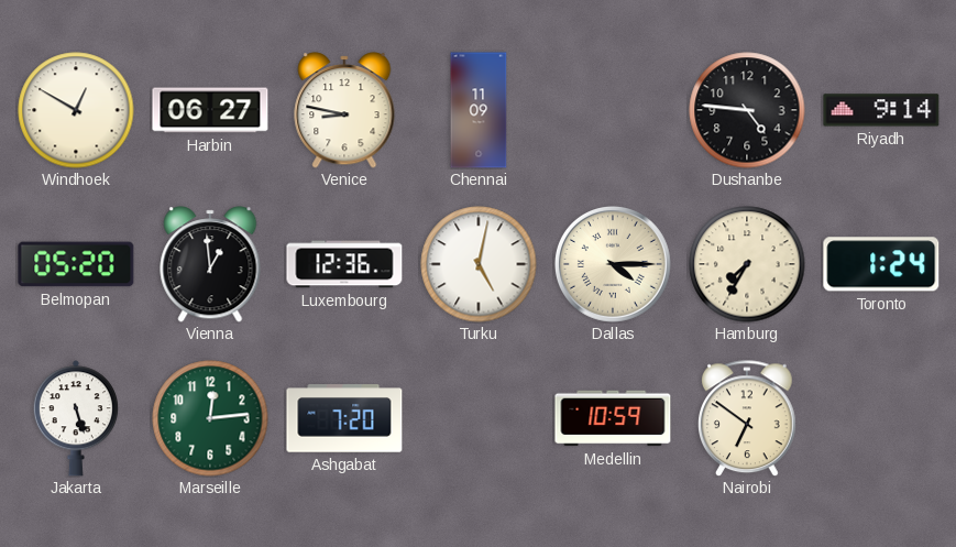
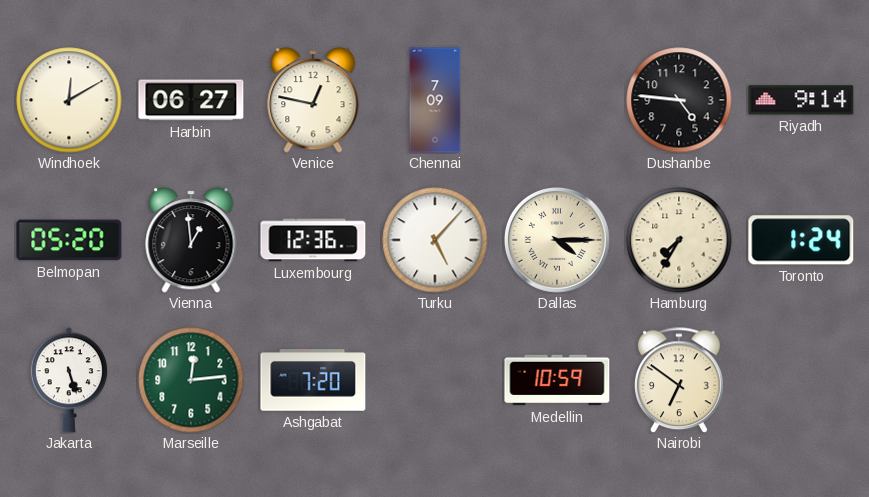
Windhoek: 12:50 -> 12:10 (69, 100)
Venice: 8:47 -> 12:47 (313, 100)
Chennai: 11:09 -> 7:09 (435, 100)
Turku: 5:02 -> 5:07 (435, 240)
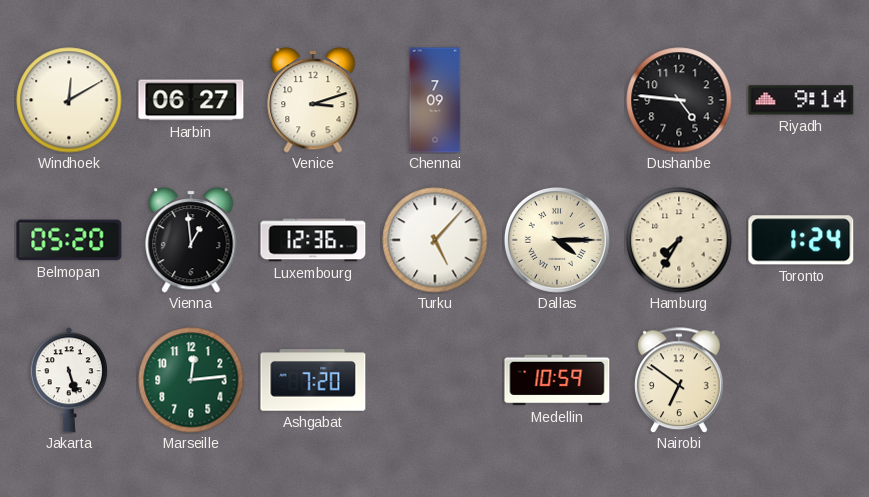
Venice: 12:47 -> 3:12 (313, 100)
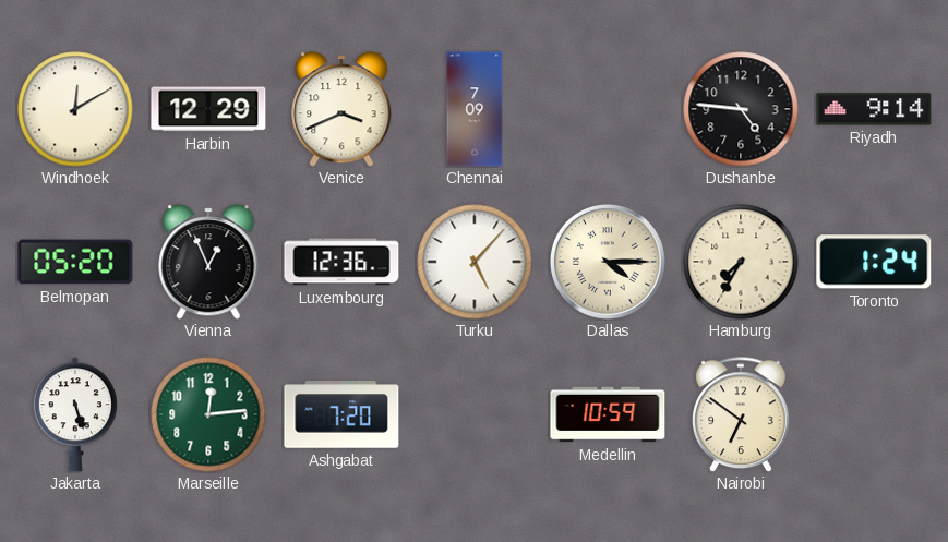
Harbin: 06:27 -> 12:29 (208, 109)
Venice: 3:12 -> 3:41 (341, 109)
Vienna: 12:59 -> 12:56 (208, 262)
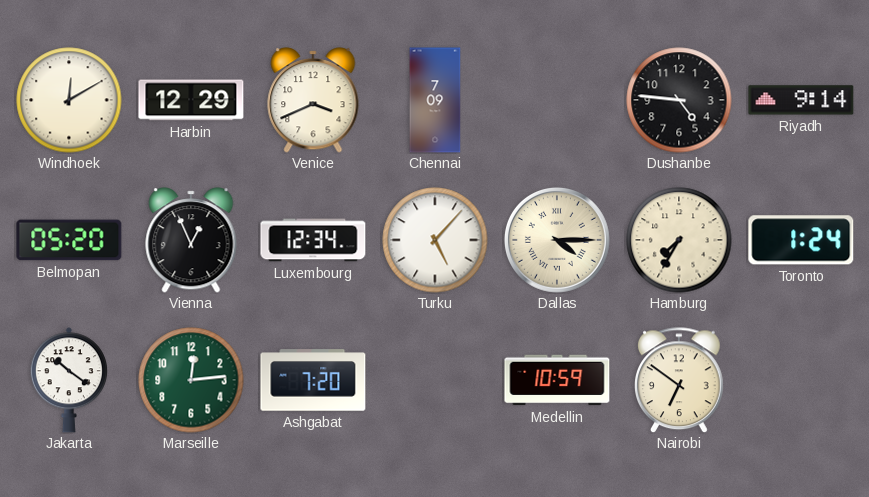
Luxembourg: 12:36 -> 12:34 (313, 240)
Jakarta: 5:27 -> 10:21 (69, 380)
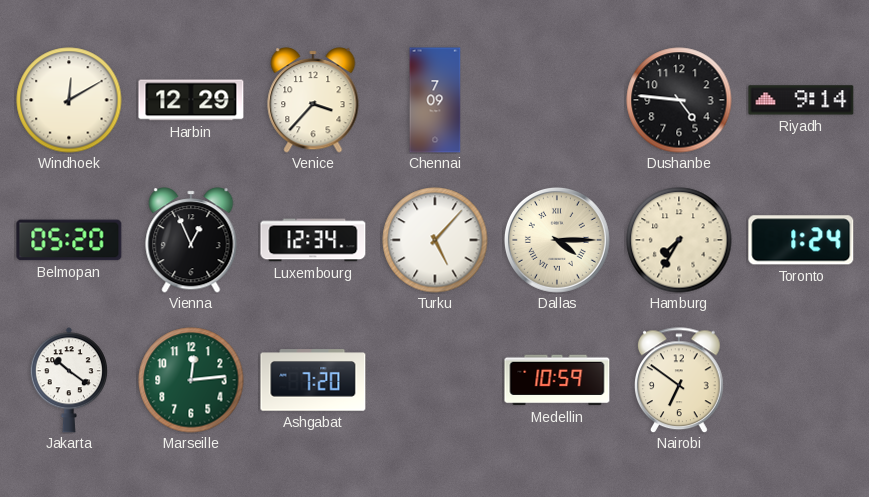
Venice: 3:41 -> 3:37 (313, 100)
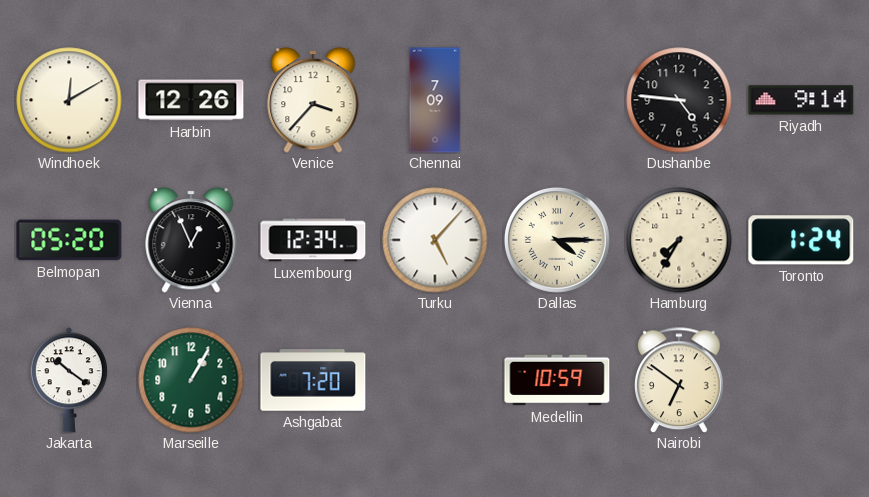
Harbin: 12:29 -> 12:26 (191, 100)
Marseille: 12:14 -> 1:05 (191, 380)
